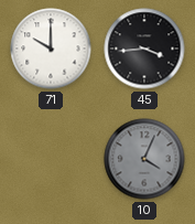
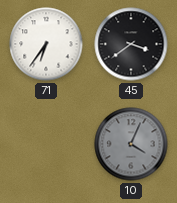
71: 10:00 -> 6:36 (46, 44)
45: 3:44 -> 3:39 (131, 44)
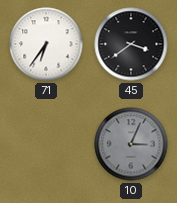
10: 4:04 -> 3:04 (131, 144)
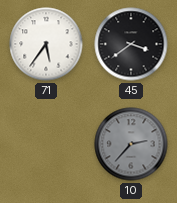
71: 6:36 -> 5:36 (46, 44)
10: 3:04 -> 2:37 (131, 144)
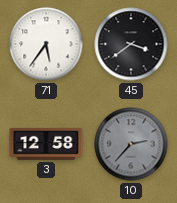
3: none -> 12:58 (46, 144)
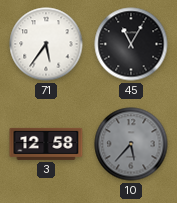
45: 3:39 -> 11:05 (131, 44)
10: 2:37 -> 5:37 (131, 144)
